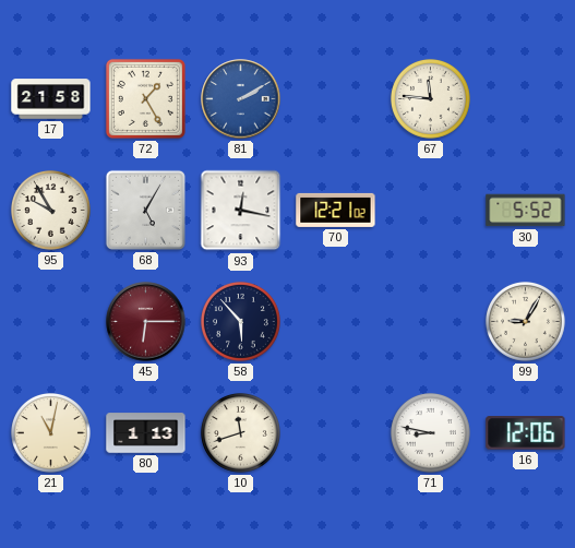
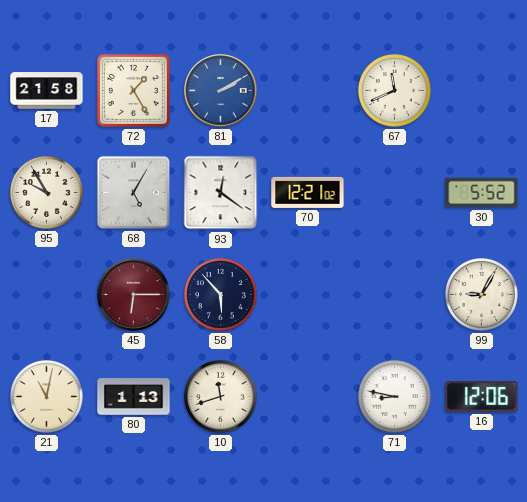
67: 11:46 -> 11:41 (394, 90)
93: 12:17 -> 12:21 (221, 193)
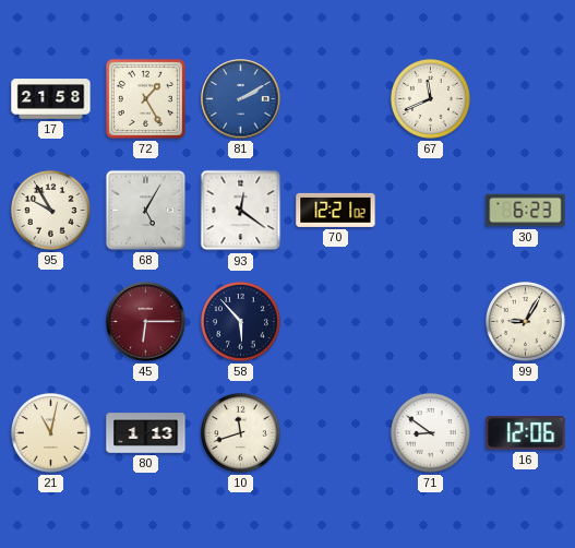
30: 5:52 -> 6:23 (526, 211)
71: 8:47 -> 8:51 (430, 432)
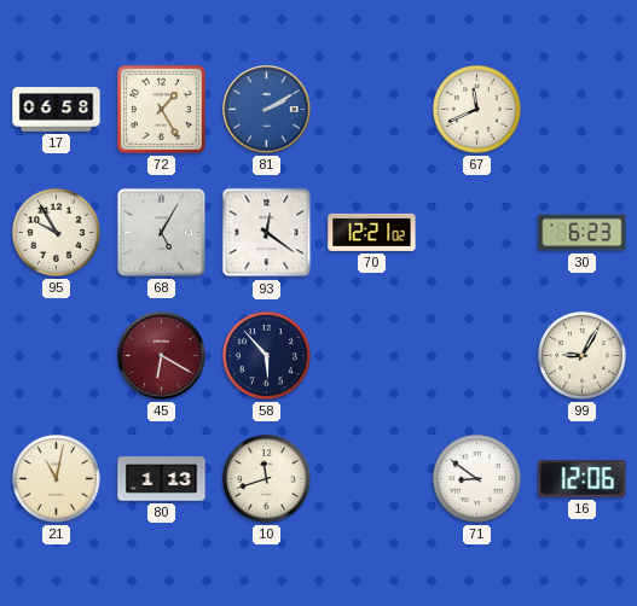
17: 21:58 -> 06:58 (57, 110)
45: 6:15 -> 6:20 (162, 356)
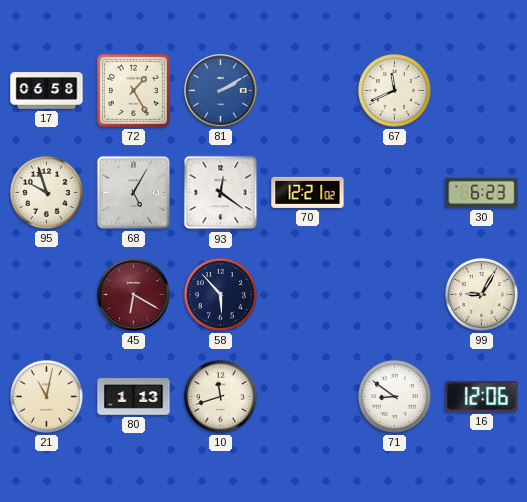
95: 9:55 -> 9:57 (46, 192)
